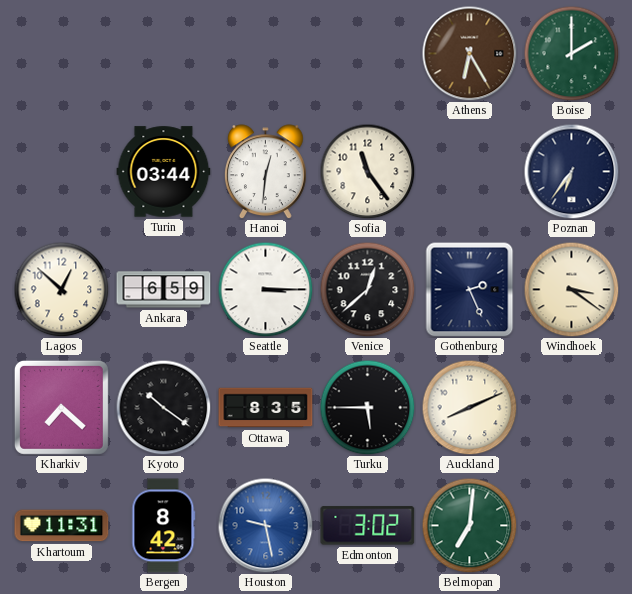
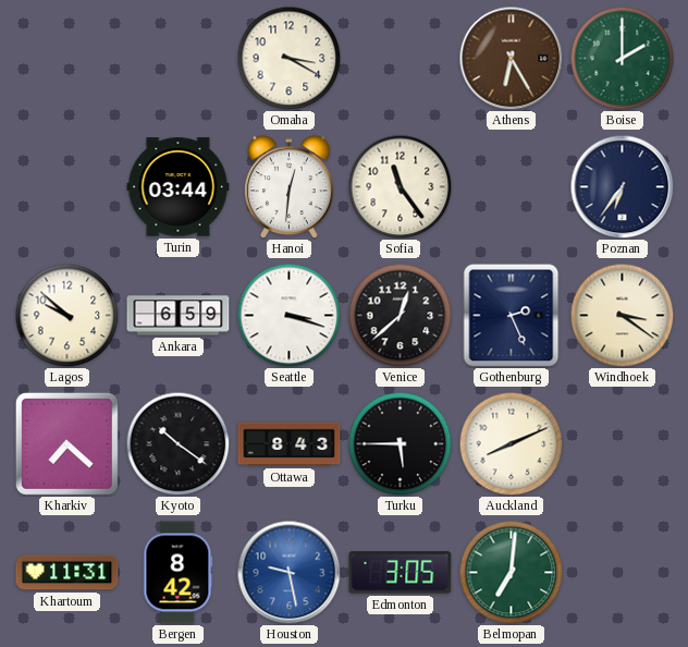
Omaha: none -> 3:20 (288, 58)
Lagos: 12:52 -> 9:52 (66, 315)
Seattle: 3:15 -> 3:18 (288, 315)
Ottawa: 8:35 -> 8:43 (290, 444)
Edmonton: 3:02 -> 3:05 (401, 573)
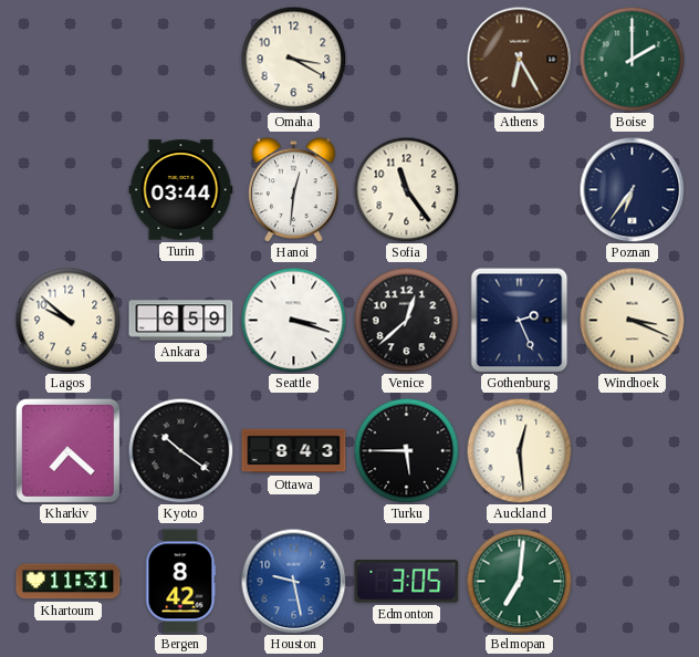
Windhoek: 3:21 -> 3:19 (632, 320)
Auckland: 8:11 -> 12:29 (519, 450)
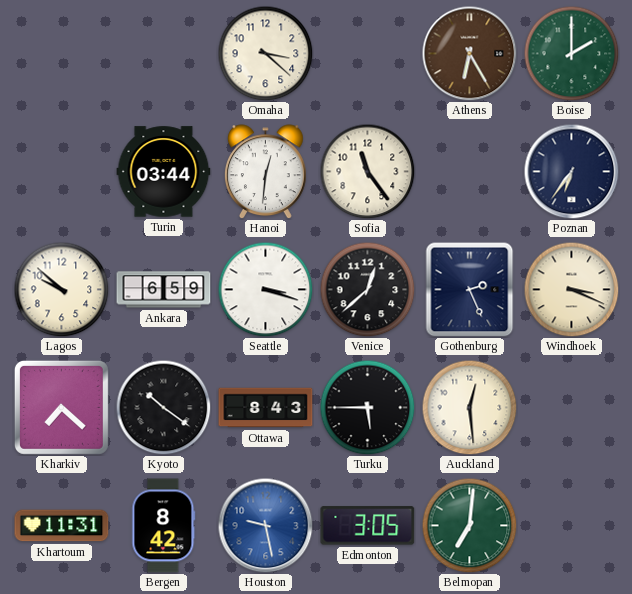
Omaha: 3:20 -> 3:22 (265, 53)
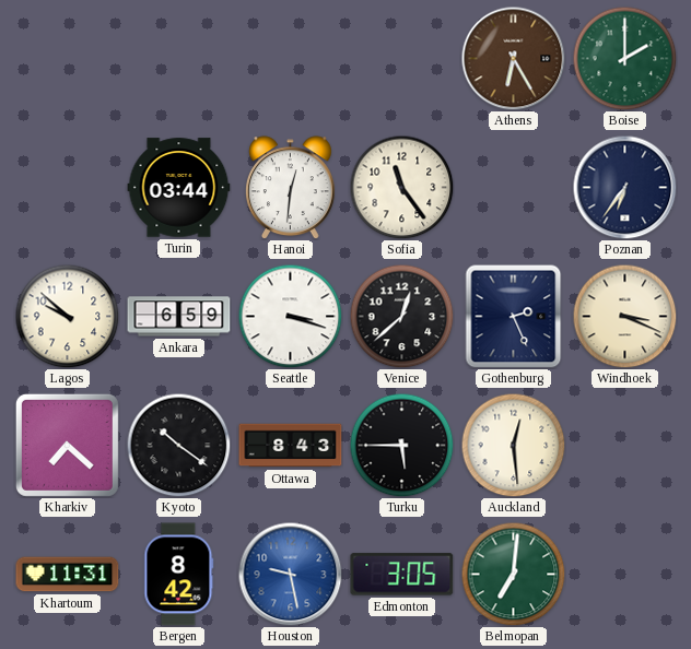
Omaha: 3:22 -> none (265, 53)
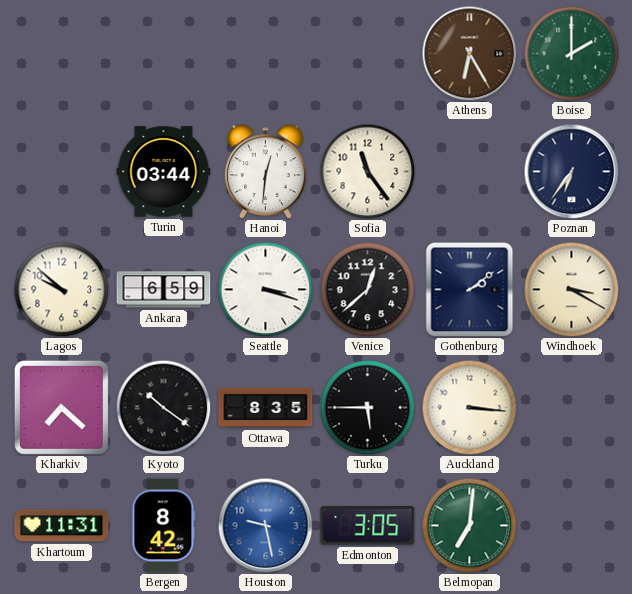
Gothenburg: 2:26 -> 2:09 (470, 289)
Windhoek: 3:19 -> 3:20 (571, 289)
Ottawa: 8:43 -> 8:35 (266, 408)
Auckland: 12:29 -> 3:16 (469, 407)
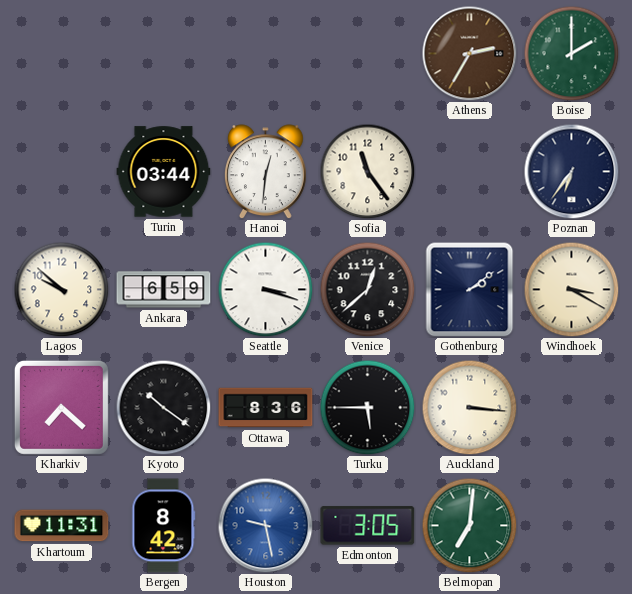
Athens: 6:25 -> 2:35 (469, 53)
Ottawa: 8:35 -> 8:36 (266, 408)
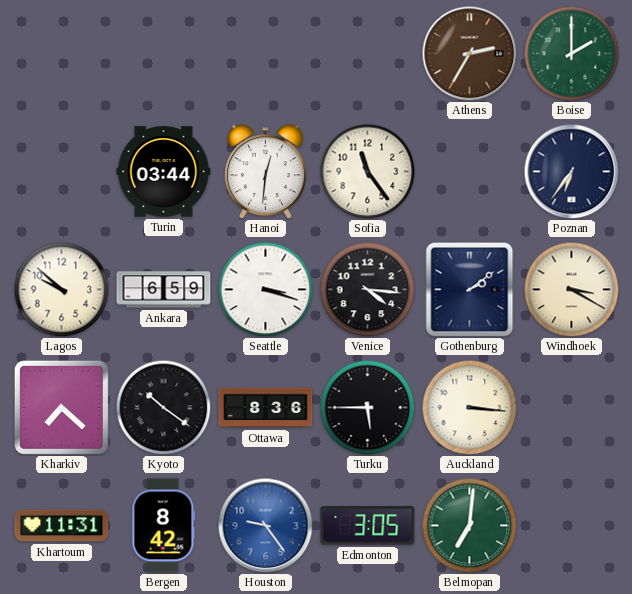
Venice: 12:38 -> 4:16 (367, 289)
Houston: 9:28 -> 9:24 (265, 525)
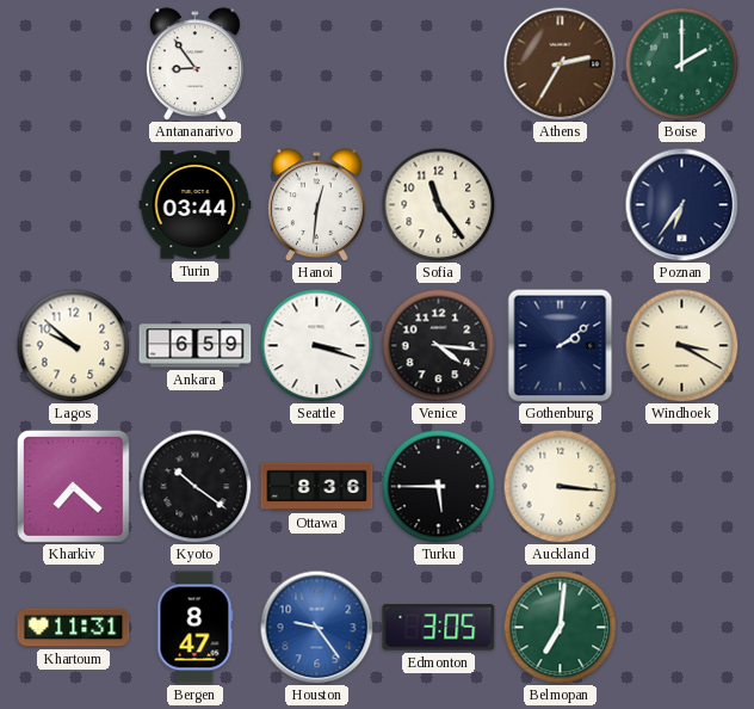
Antananarivo: none -> 8:54 (194, 64)
Bergen: 8:42 -> 8:47 (196, 628)
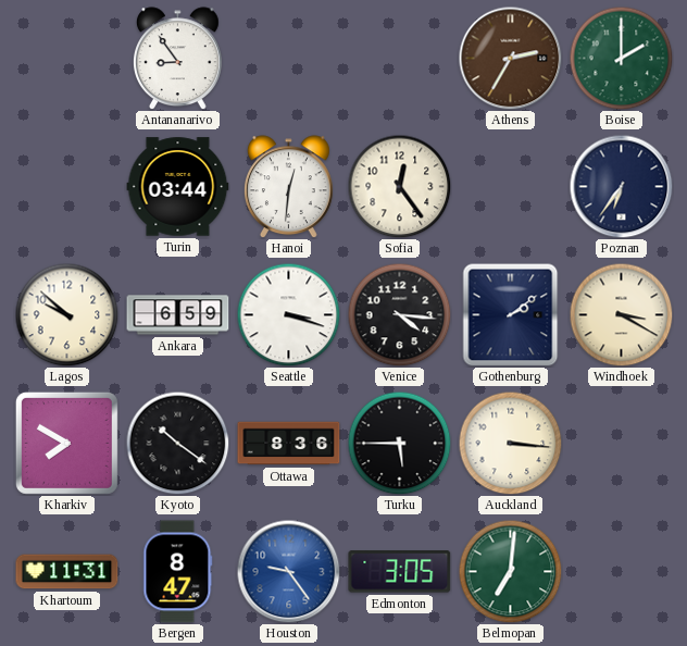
Sofia: 11:24 -> 12:24 (399, 186)
Kharkiv: 7:22 -> 7:50 (66, 443)
